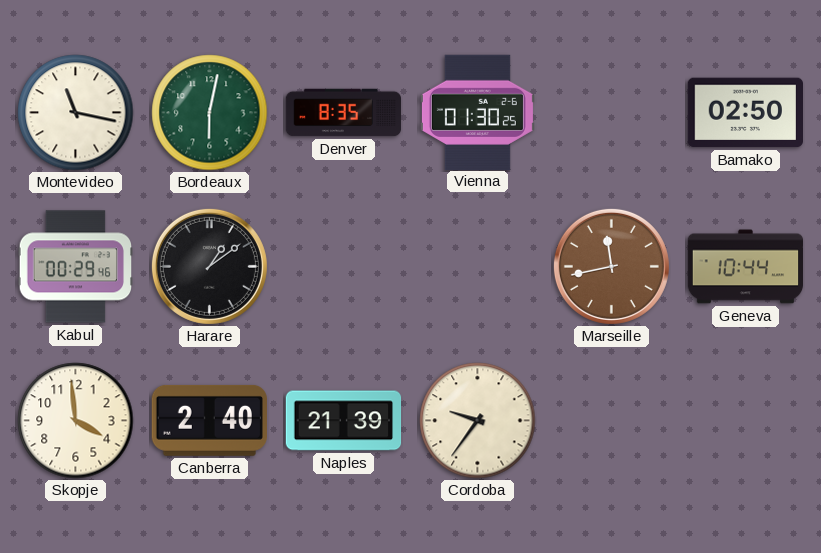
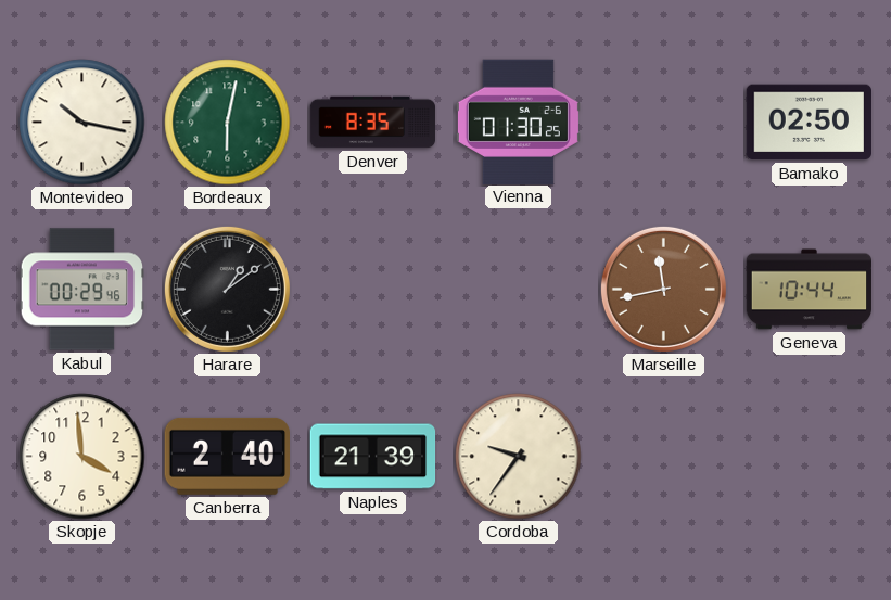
Montevideo: 11:17 -> 10:17 (82, 123)
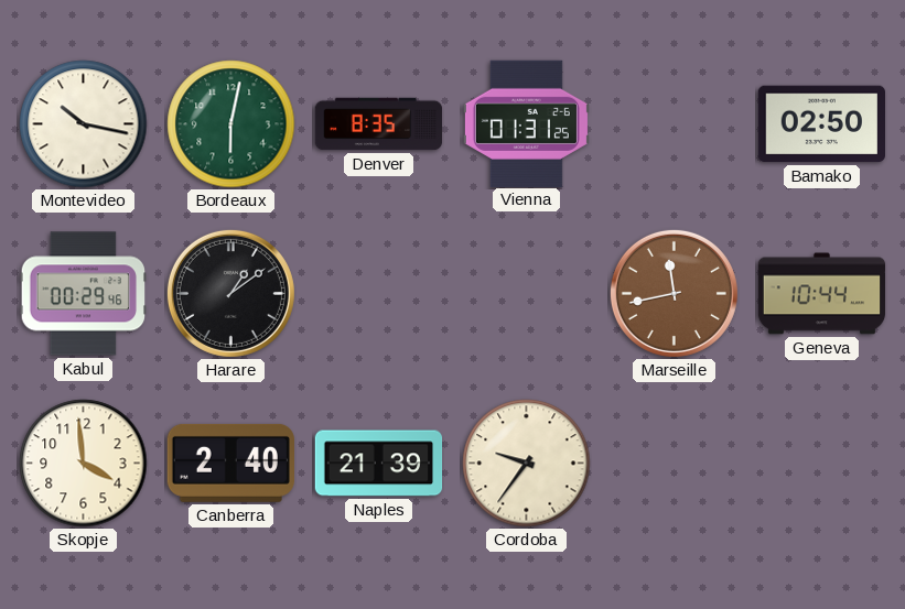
Vienna: 01:30 -> 01:31 (526, 123)
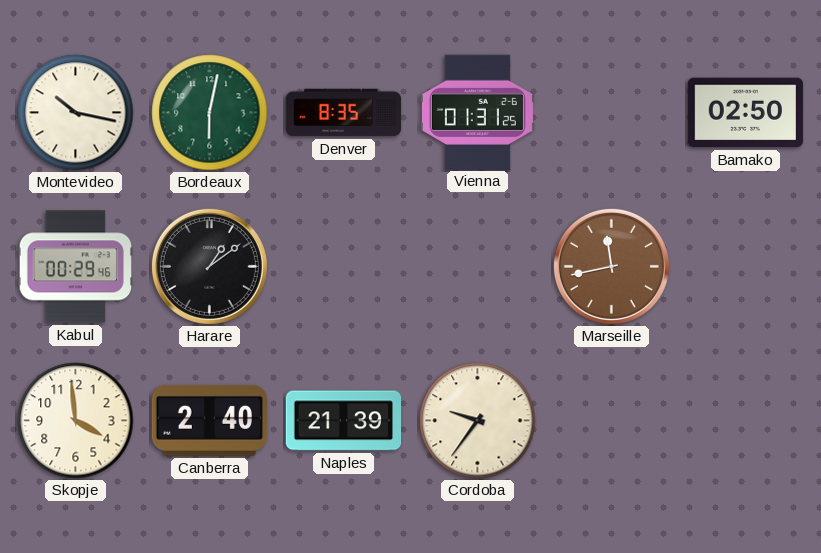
Geneva: 10:44 -> none (822, 294)
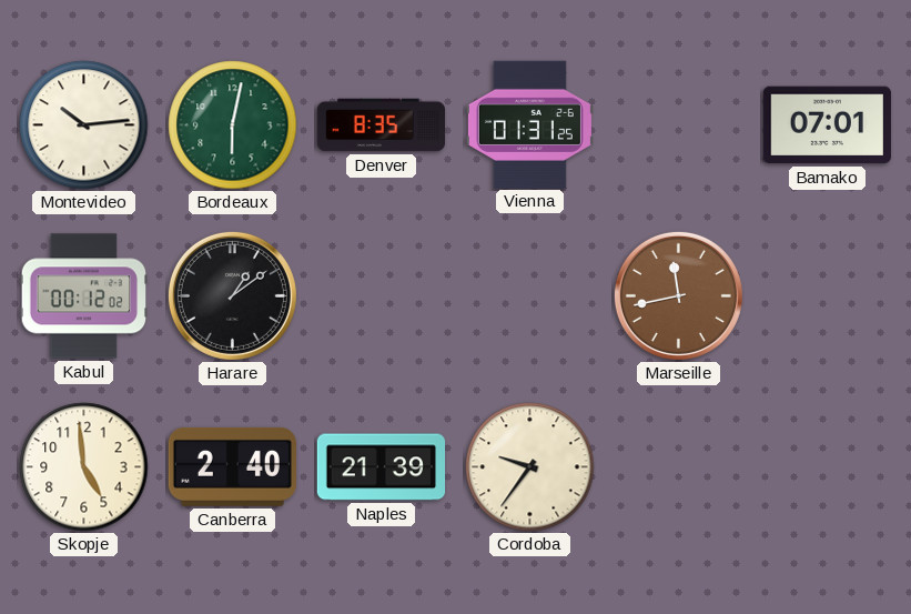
Montevideo: 10:17 -> 10:14 (84, 125)
Bamako: 02:50 -> 07:01 (827, 125)
Kabul: 00:29 -> 00:12 (83, 296)
Skopje: 3:59 -> 4:59 (84, 467)
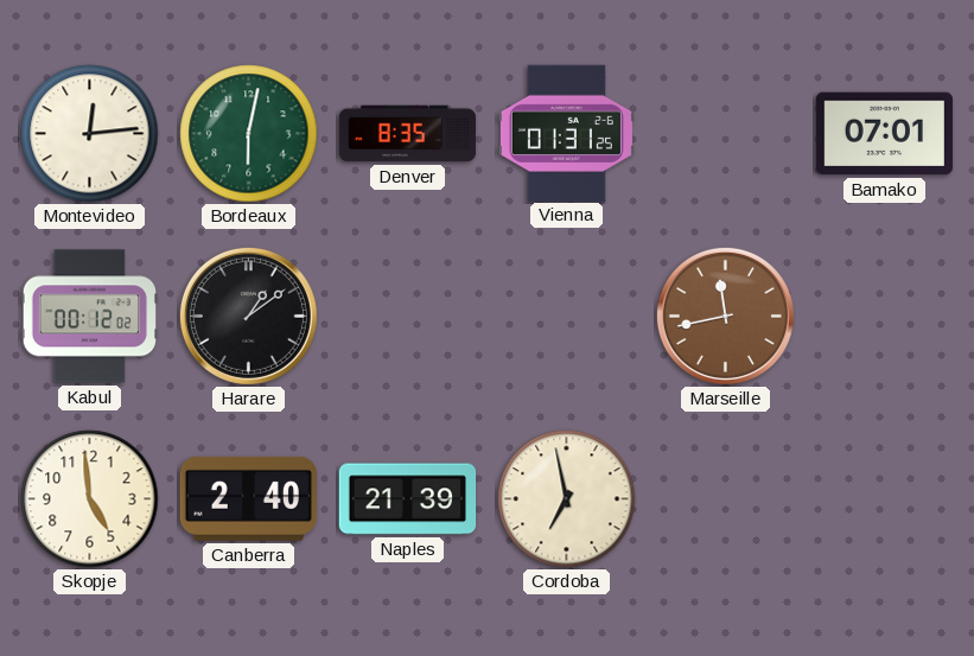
Montevideo: 10:14 -> 12:14 (90, 134)
Cordoba: 9:36 -> 6:58 (567, 499)
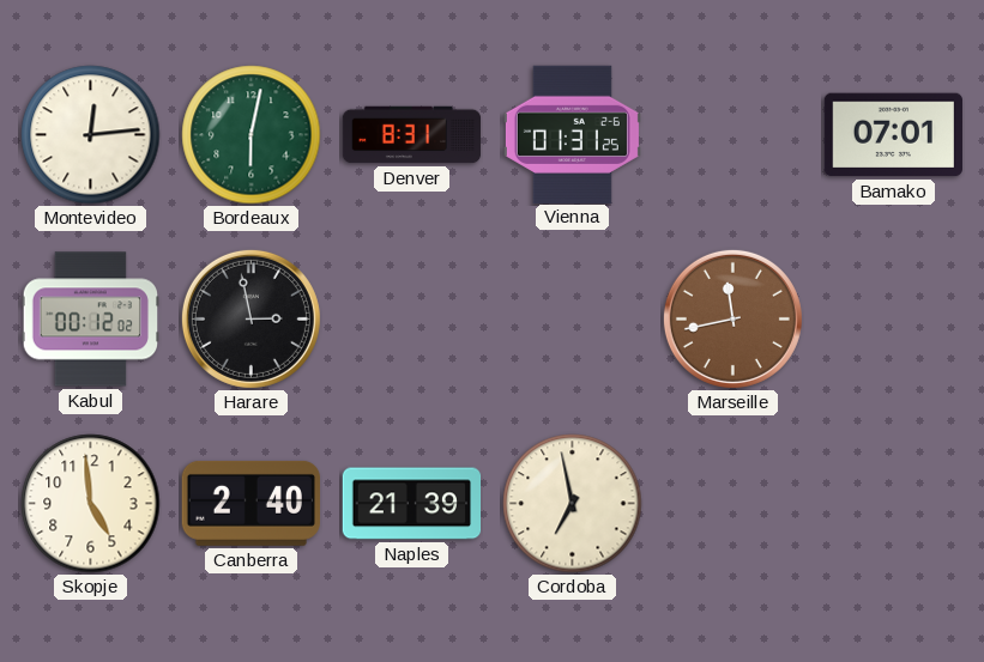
Denver: 8:35 -> 8:31 (412, 135)
Harare: 1:09 -> 2:58 (250, 318)
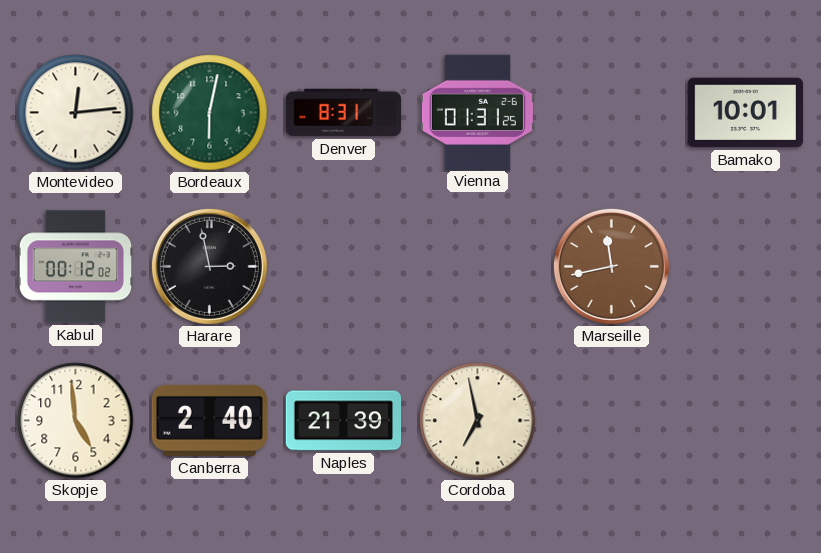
Bamako: 07:01 -> 10:01 (745, 113)
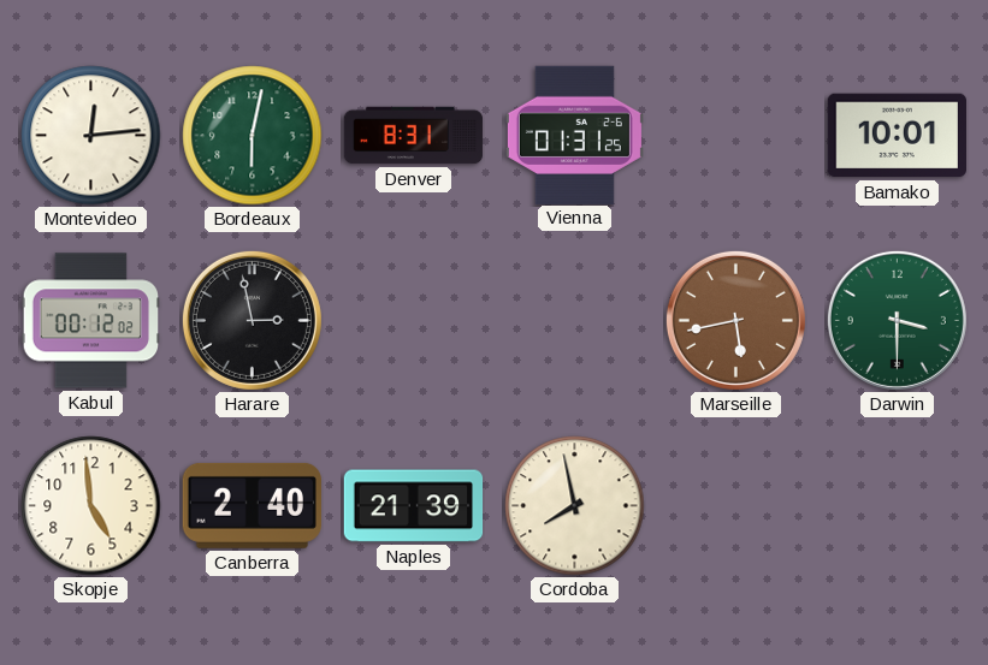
Marseille: 11:43 -> 5:43 (735, 320)
Darwin: none -> 3:30 (897, 320)
Cordoba: 6:58 -> 7:58 (575, 506)
